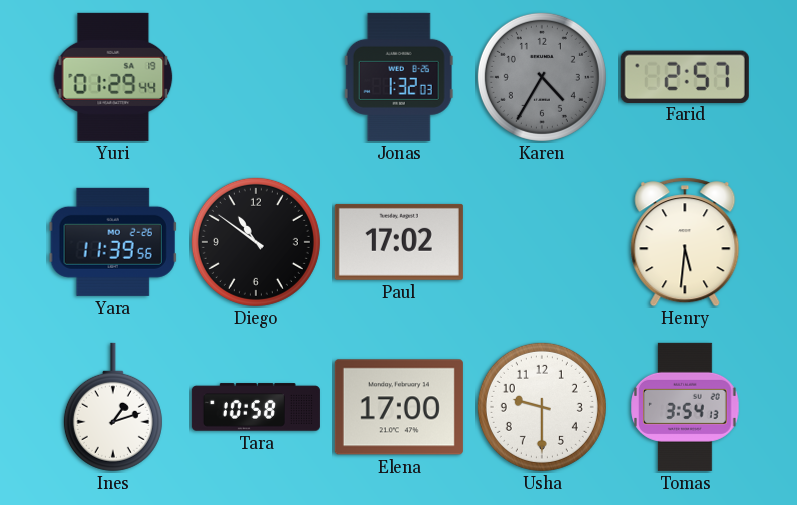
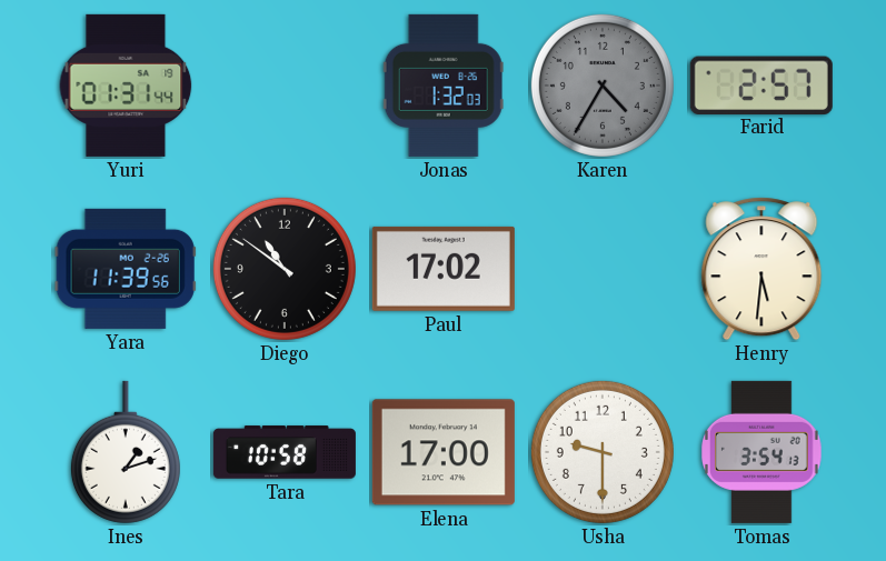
Yuri: 01:29 -> 01:31 (126, 86)
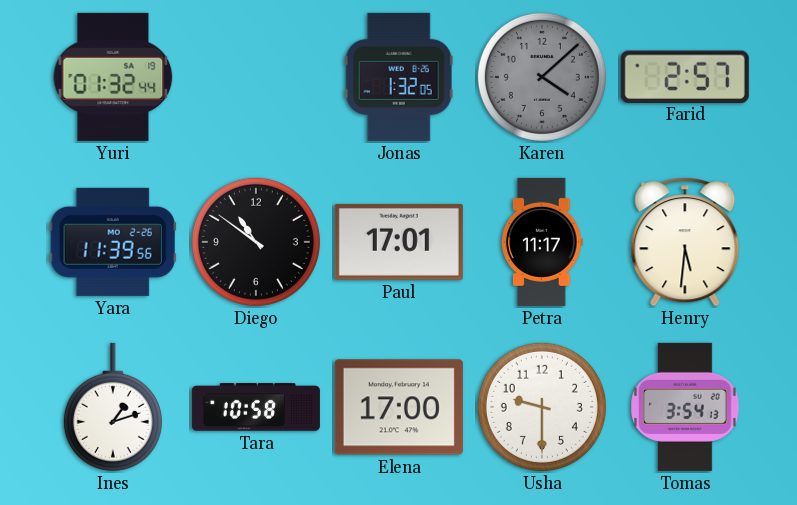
Yuri: 01:31 -> 01:32 (113, 77)
Jonas: 1:32:03 -> 1:32:05 (399, 77)
Karen: 4:35 -> 4:08 (542, 77)
Paul: 17:02 -> 17:01 (399, 242)
Petra: none -> 11:17 (542, 242)
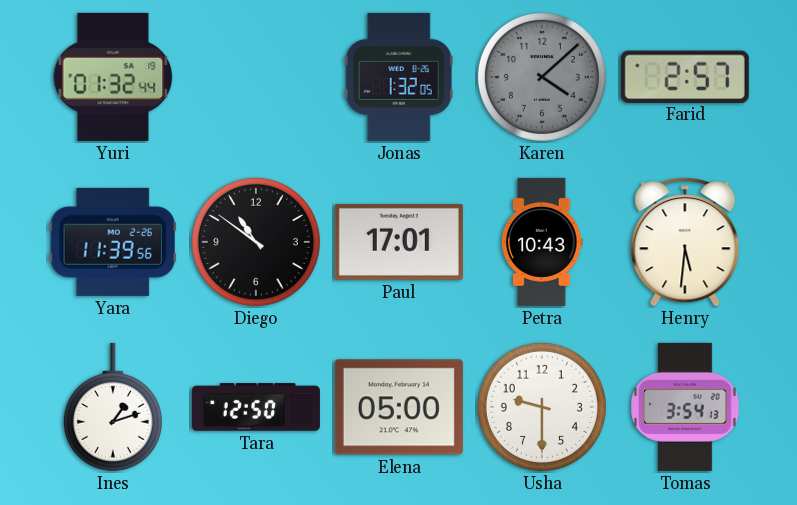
Petra: 11:17 -> 10:43 (542, 242)
Tara: 10:58 -> 12:50 (256, 407)
Elena: 17:00 -> 05:00 (399, 407)
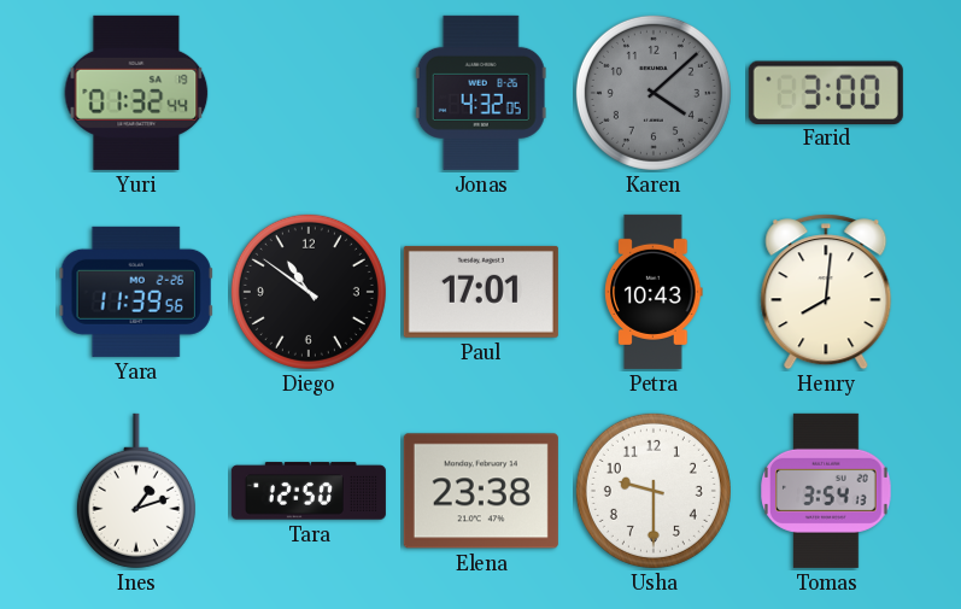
Jonas: 1:32 -> 4:32 (481, 93)
Farid: 2:57 -> 3:00 (826, 92)
Henry: 5:31 -> 8:01 (826, 292)
Elena: 05:00 -> 23:38 (481, 491)
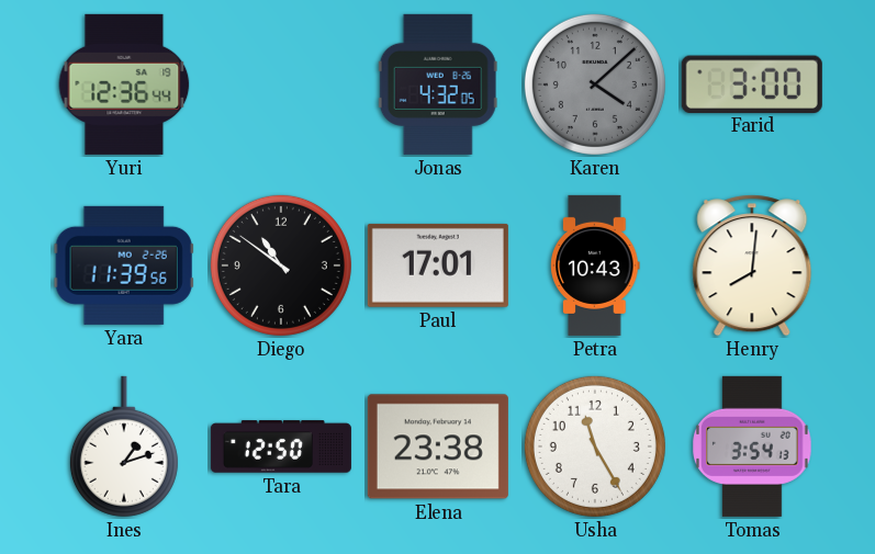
Yuri: 01:32 -> 12:36 (124, 84)
Usha: 9:30 -> 11:25 (595, 446)
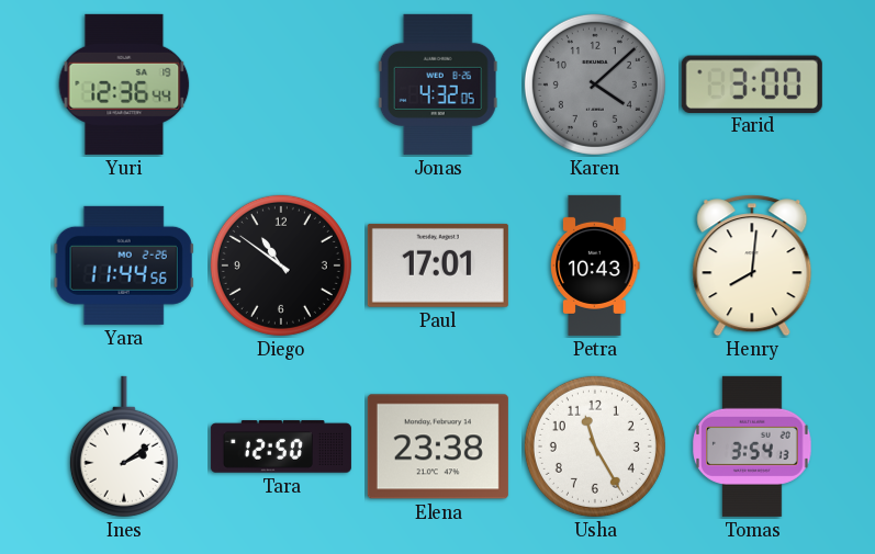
Yara: 11:39 -> 11:44 (124, 265)
Ines: 1:12 -> 2:09 (124, 446)
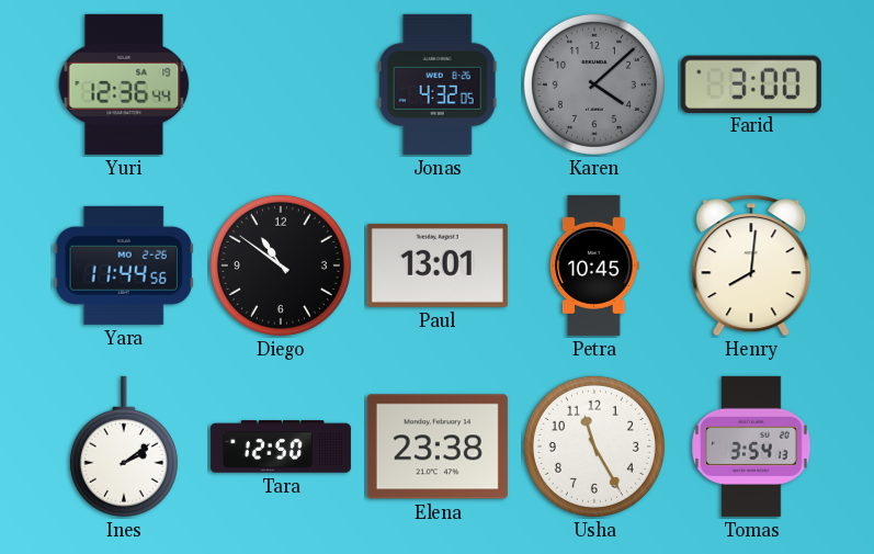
Paul: 17:01 -> 13:01 (438, 265)
Petra: 10:43 -> 10:45 (594, 265)
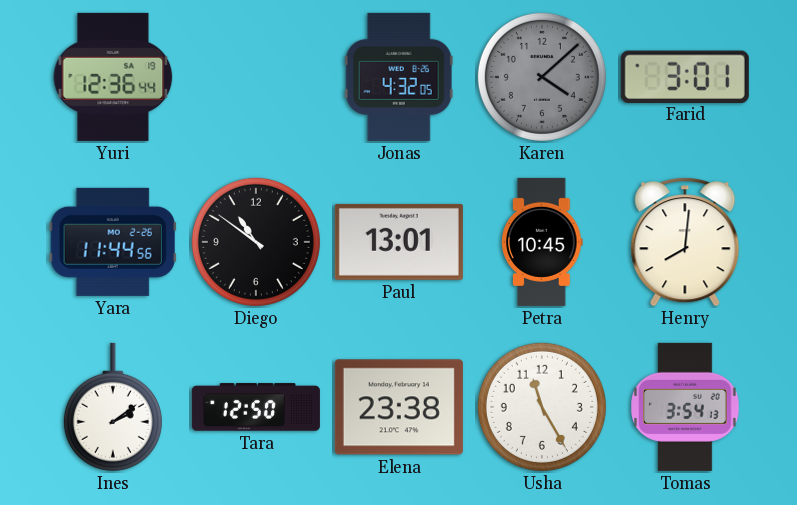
Farid: 3:00 -> 3:01 (685, 76)
